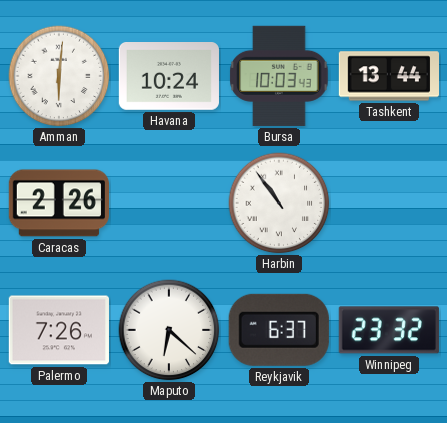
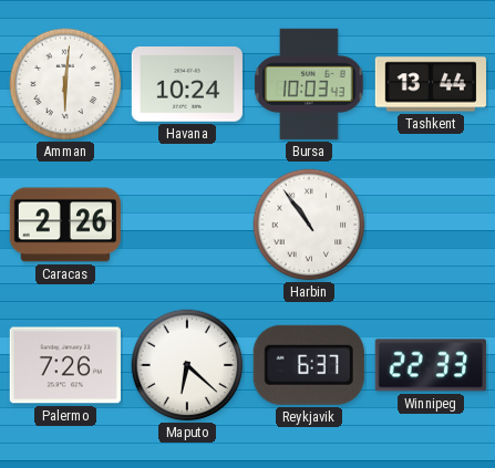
Winnipeg: 23:32 -> 22:33 (431, 365)
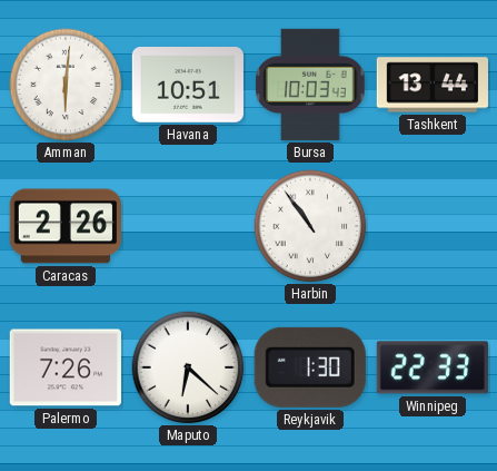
Havana: 10:24 -> 10:51 (188, 86)
Reykjavik: 6:37 -> 1:30 (310, 367)
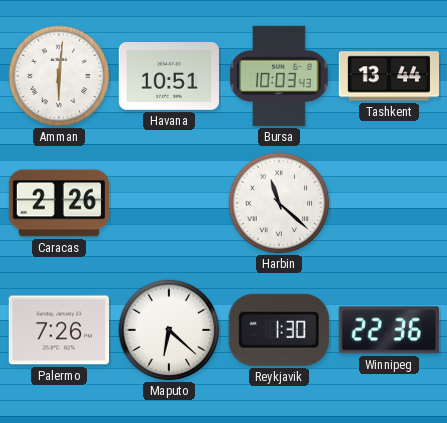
Harbin: 10:54 -> 11:22 (279, 203)
Winnipeg: 22:33 -> 22:36 (389, 330)
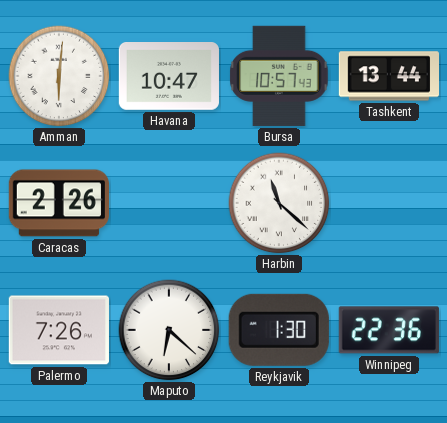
Havana: 10:51 -> 10:47 (169, 77)
Bursa: 10:03 -> 10:57 (279, 76)
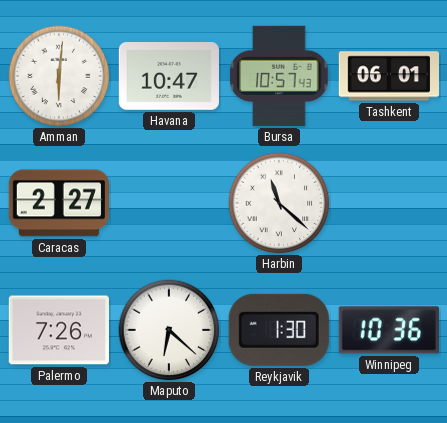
Tashkent: 13:44 -> 06:01 (388, 76)
Caracas: 2:26 -> 2:27 (59, 203)
Winnipeg: 22:36 -> 10:36 (389, 330)
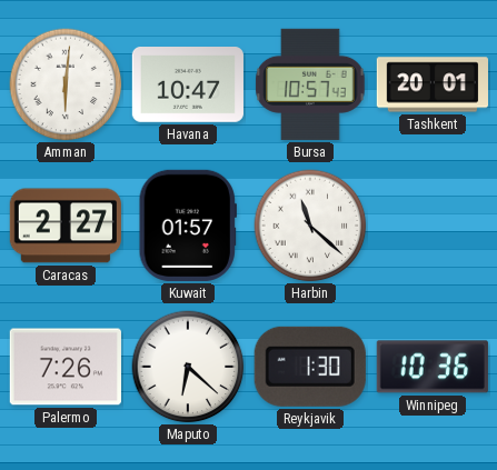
Tashkent: 06:01 -> 20:01 (431, 84)
Kuwait: none -> 01:57 (188, 226)
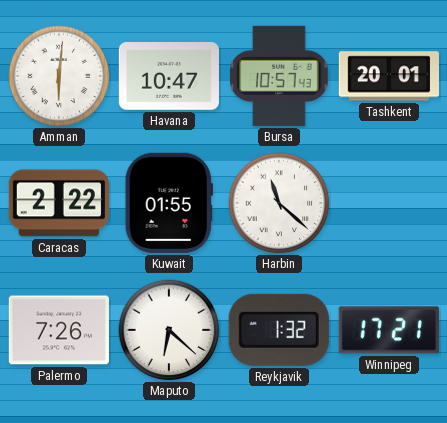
Caracas: 2:27 -> 2:22 (59, 203)
Kuwait: 01:57 -> 01:55 (169, 203)
Reykjavik: 1:30 -> 1:32 (279, 330)
Winnipeg: 10:36 -> 17:21 (389, 330)
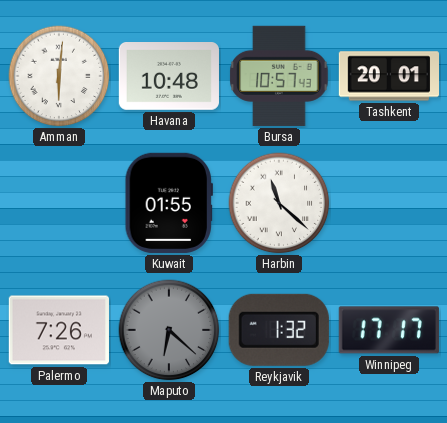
Havana: 10:47 -> 10:48 (169, 77)
Caracas: 2:22 -> none (59, 203)
Maputo dial: white -> grey (169, 330)
Winnipeg: 17:21 -> 17:17 (389, 330)
